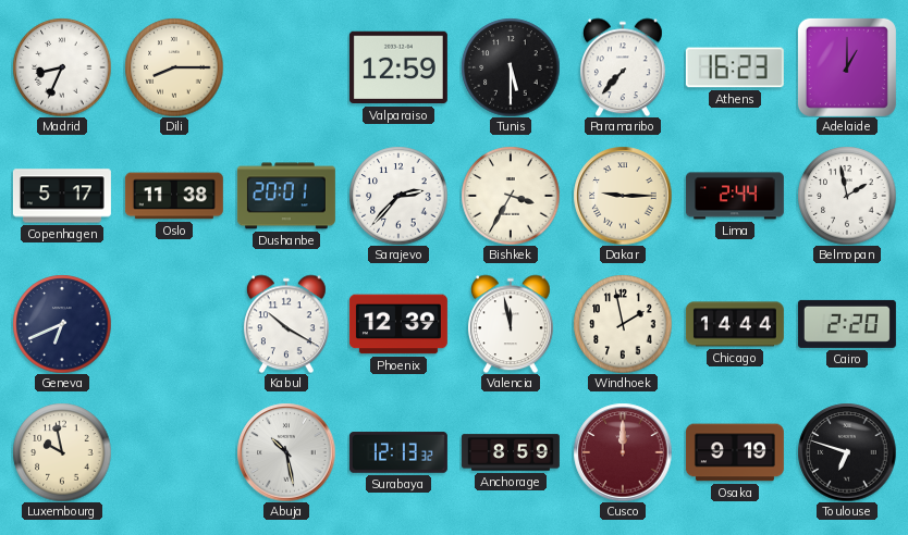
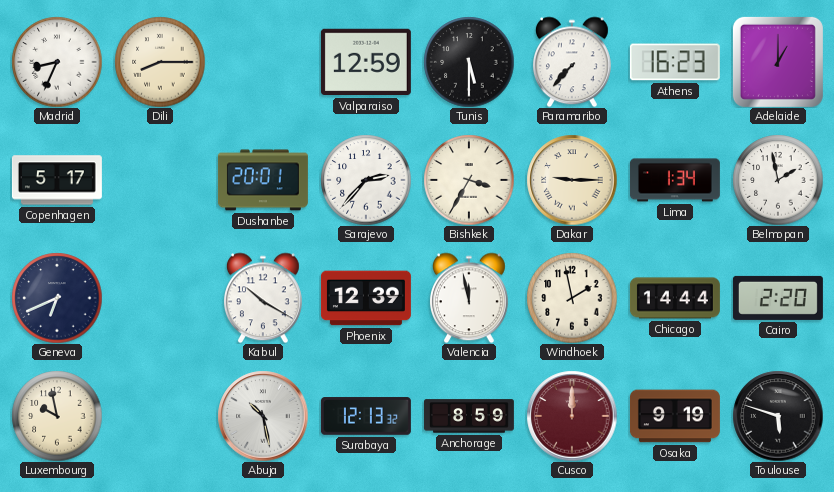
Oslo: 11:38 -> none (174, 196)
Lima: 2:44 -> 1:34 (675, 180)
Toulouse: 6:48 -> 5:48 (778, 416)
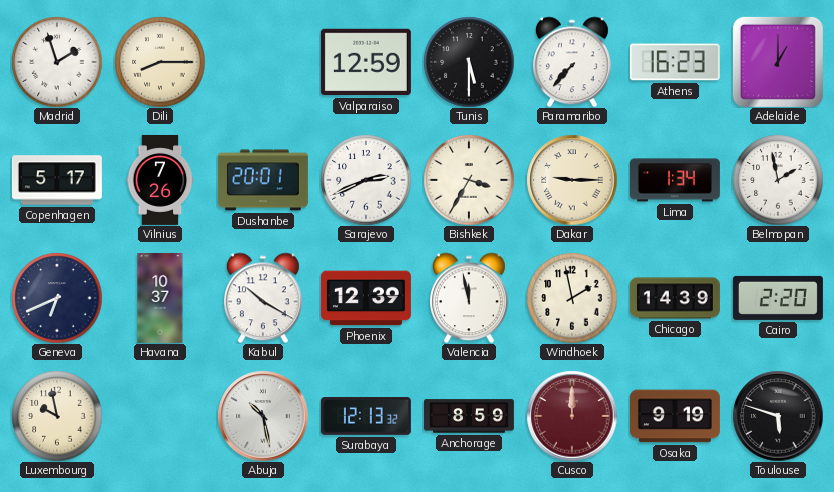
Madrid: 8:34 -> 1:57 (57, 62)
Vilnius: none -> 7:26 (160, 180)
Sarajevo: 2:37 -> 2:41 (366, 180)
Havana: none -> 10:37 (160, 298)
Chicago: 14:44 -> 14:39 (675, 298)
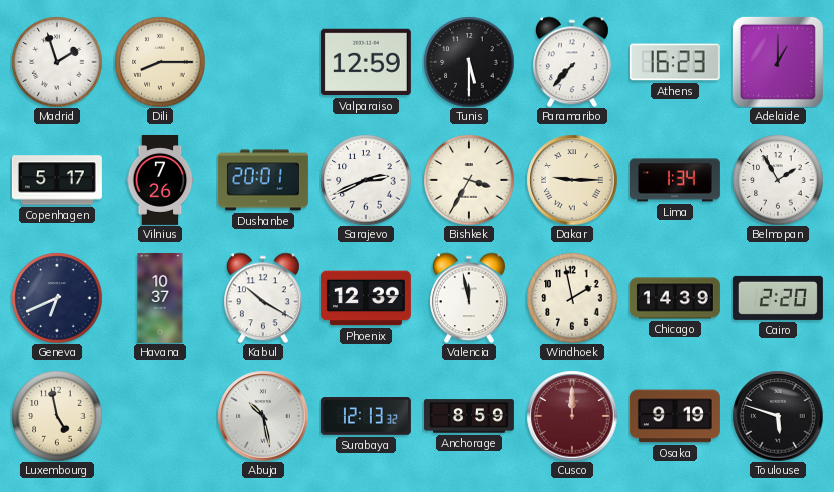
Belmopan: 1:58 -> 1:55 (778, 180)
Luxembourg: 9:58 -> 4:58 (57, 416)
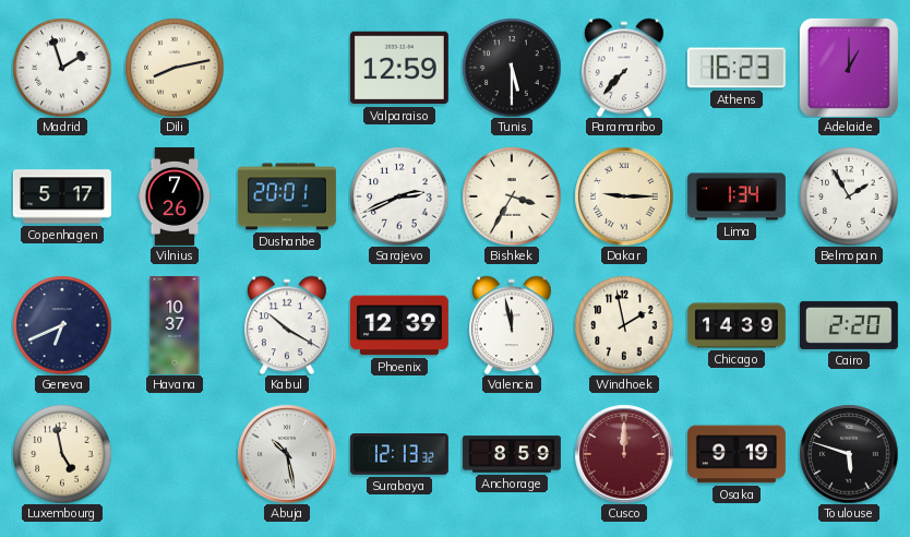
Dili: 8:15 -> 8:13 (175, 68)
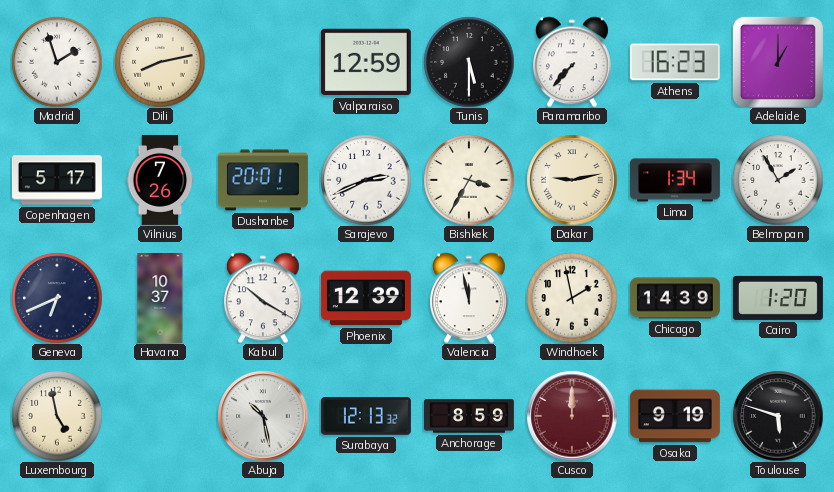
Dakar: 9:15 -> 9:13 (572, 180)
Cairo: 2:20 -> 1:20 (778, 298)
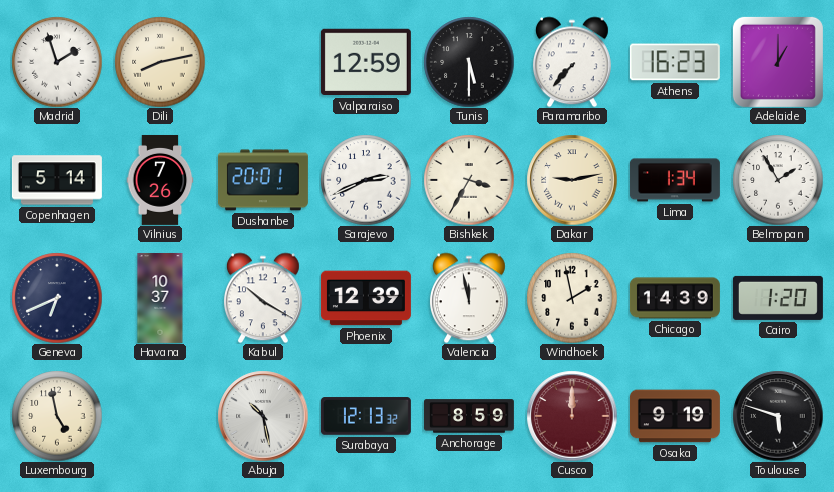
Copenhagen: 5:17 -> 5:14 (57, 180)
